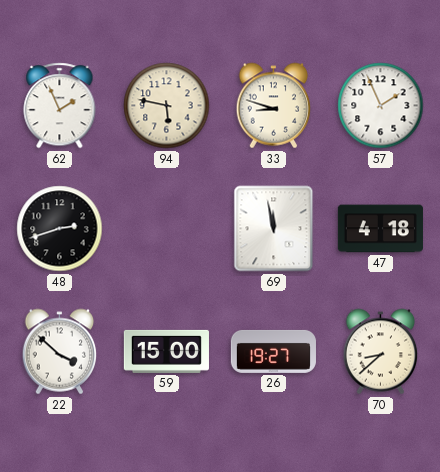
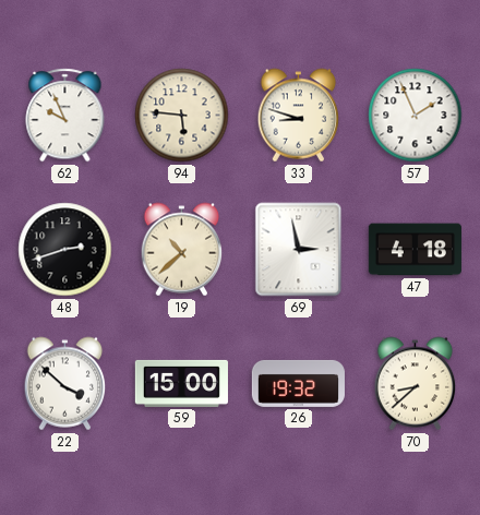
62: 1:56 -> 9:56 (65, 116)
94: 5:47 -> 5:46 (182, 116)
19: none -> 10:38 (182, 250)
69: 11:58 -> 2:58 (299, 250)
26: 19:27 -> 19:32 (298, 383)
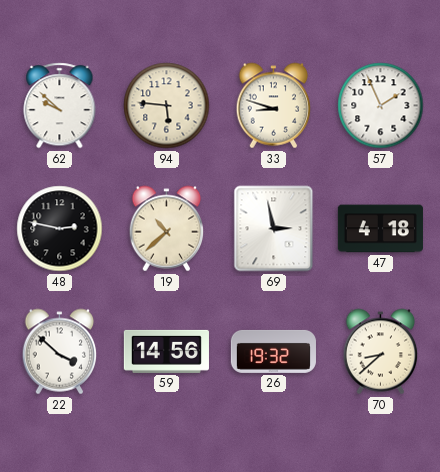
62: 9:56 -> 9:52 (60, 106)
48: 2:42 -> 2:47 (60, 229)
59: 15:00 -> 14:56 (166, 351)
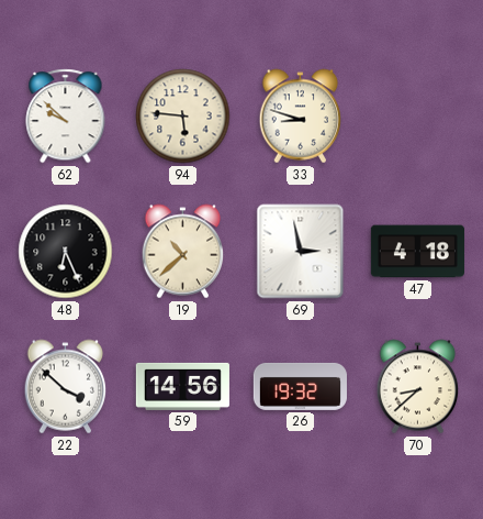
57: 1:56 -> none (381, 106)
48: 2:47 -> 6:26 (66, 252)
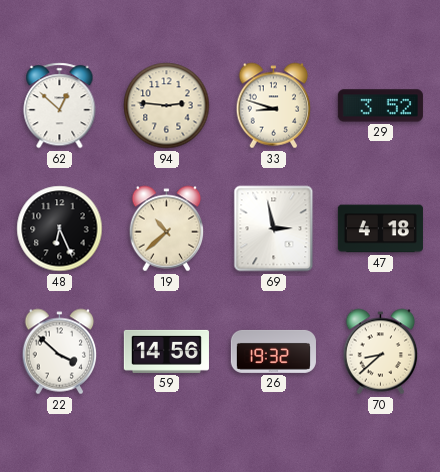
62: 9:52 -> 12:52 (60, 106)
94: 5:46 -> 2:46 (167, 106)
29: none -> 3:52 (380, 106)
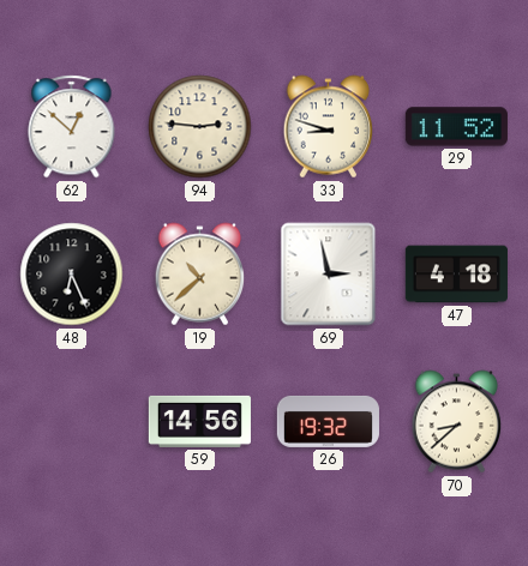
29: 3:52 -> 11:52 (456, 127)
22: 3:52 -> none (60, 352)
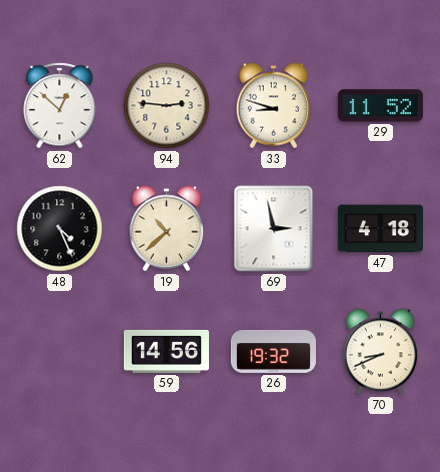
48: 6:26 -> 4:26 (60, 229)
70: 8:38 -> 8:41 (381, 352)
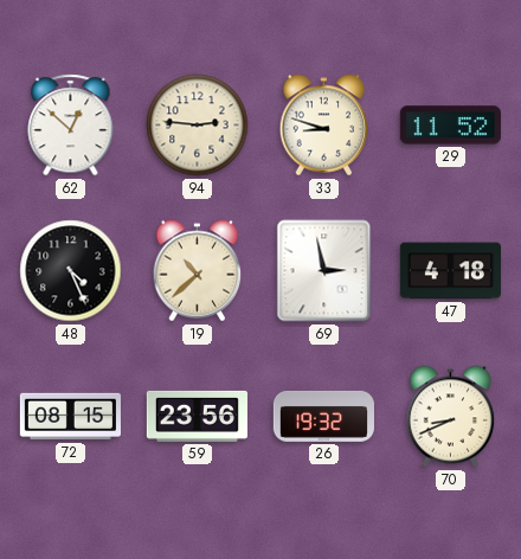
72: none -> 08:15 (70, 417)
59: 14:56 -> 23:56 (197, 416)
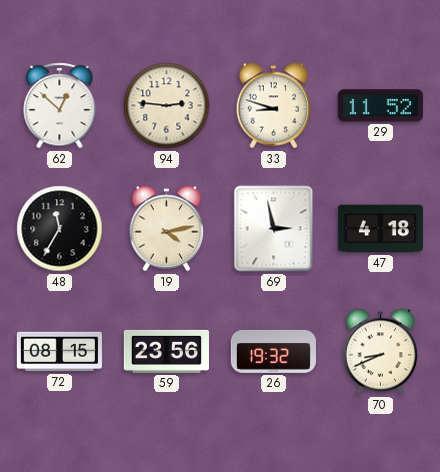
48: 4:26 -> 11:35 (60, 229)
19: 10:38 -> 4:13 (167, 229)
